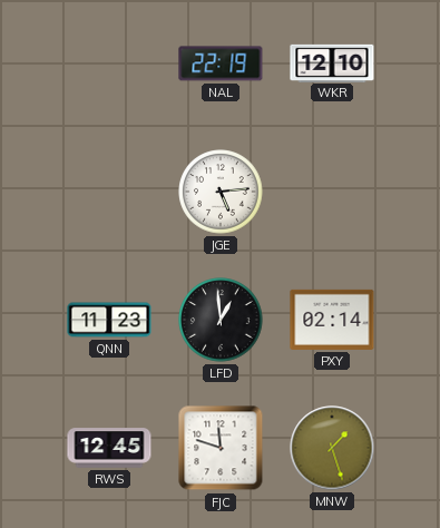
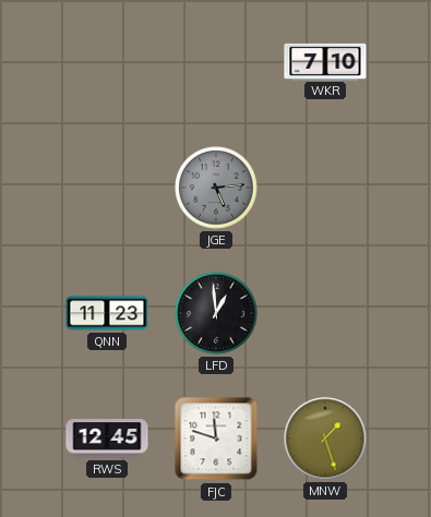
NAL: 22:19 -> none (221, 63)
WKR: 12:10 -> 7:10 (325, 61)
JGE dial: white -> grey (216, 188)
PXY: 02:14 -> none (332, 320)
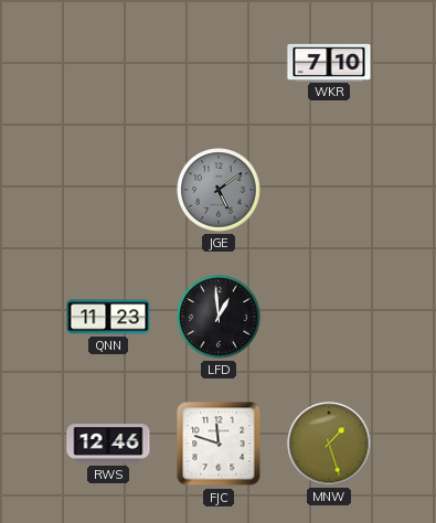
JGE: 5:14 -> 5:09 (219, 190)
RWS: 12:45 -> 12:46 (108, 444)
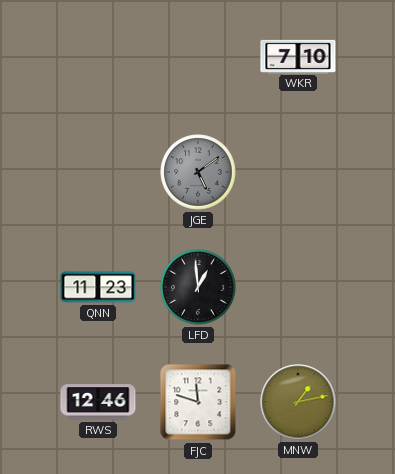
MNW: 1:27 -> 1:13 (298, 402)
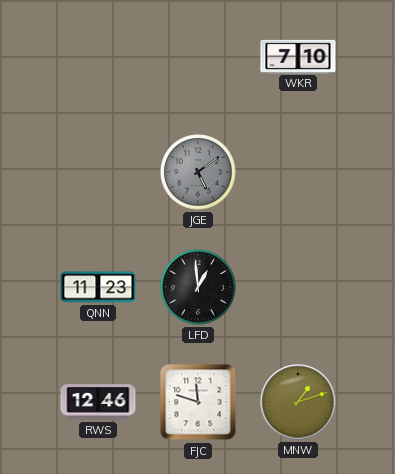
MNW: 1:13 -> 1:12 (298, 402)
